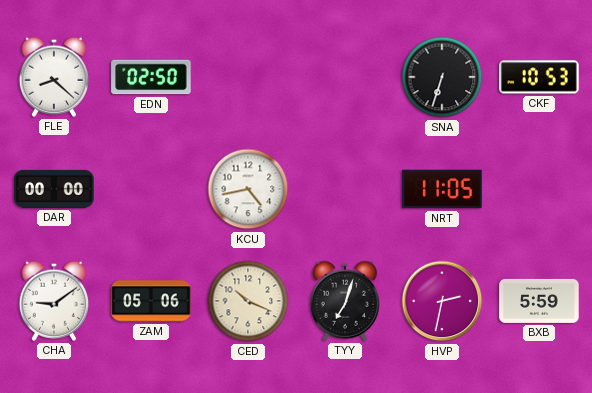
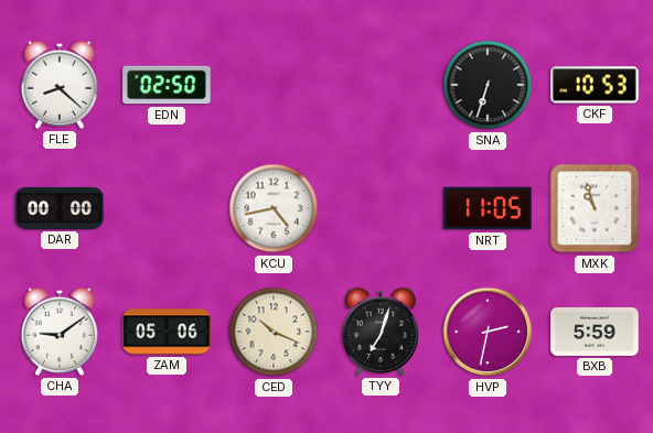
MXK: none -> 10:57 (595, 208)
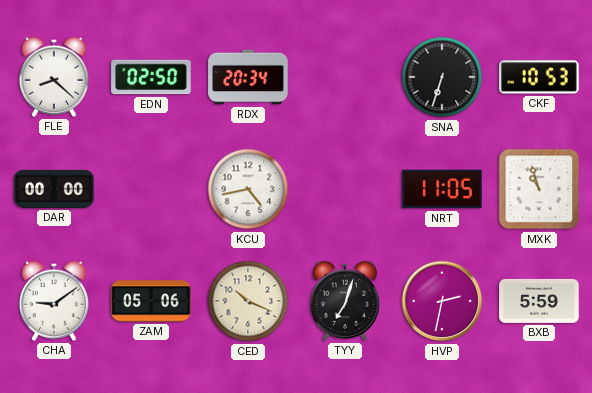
RDX: none -> 20:34 (248, 77)
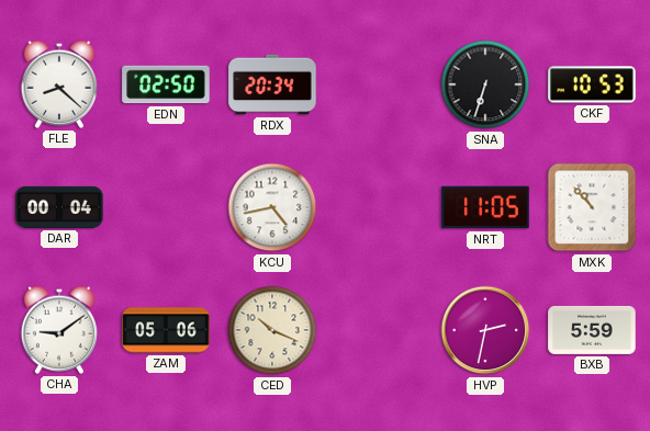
DAR: 00:00 -> 00:04 (59, 207)
MXK: 10:57 -> 10:53 (592, 207)
TYY: 7:03 -> none (344, 301)
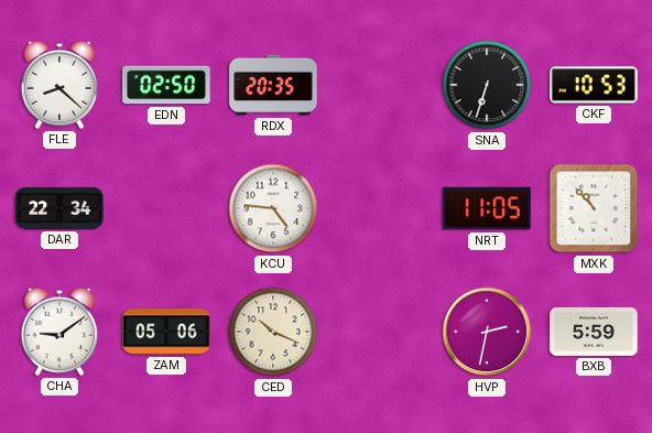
RDX: 20:34 -> 20:35 (273, 85)
DAR: 00:04 -> 22:34 (59, 208)
KCU: 4:43 -> 4:46 (273, 208)
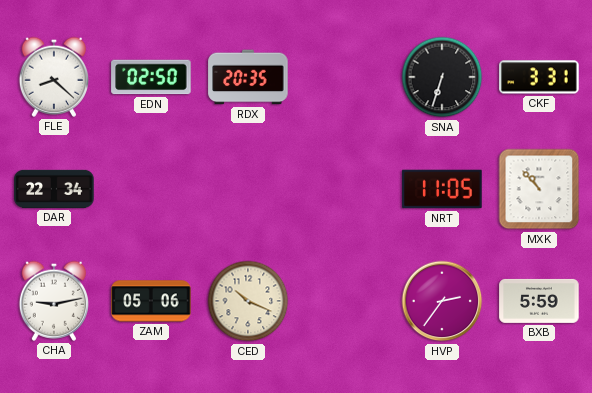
CKF: 10:53 -> 3:31 (539, 77)
KCU: 4:46 -> none (273, 208)
CHA: 9:09 -> 9:13 (53, 301)
HVP: 2:32 -> 2:36 (442, 301)
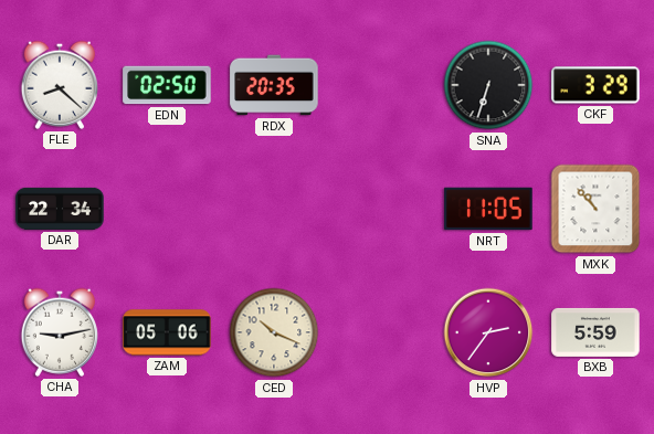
CKF: 3:31 -> 3:29 (595, 85)
